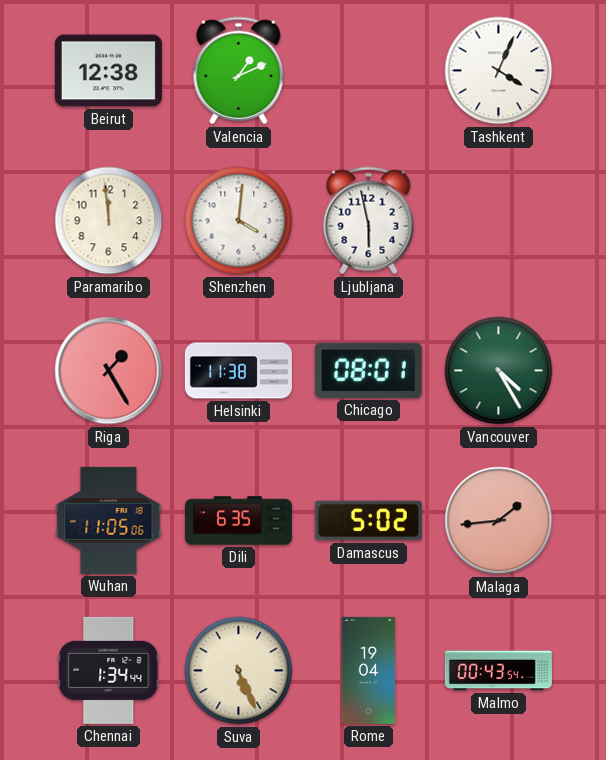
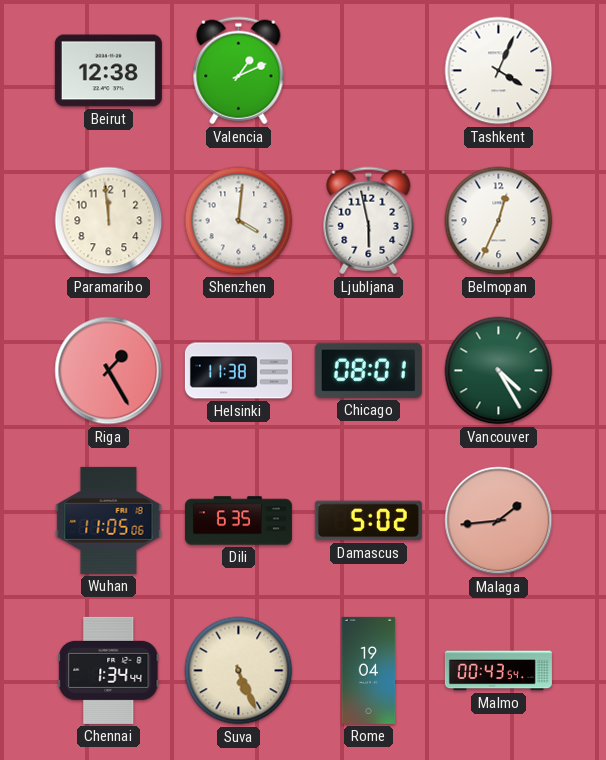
Belmopan: none -> 12:34 (499, 221)
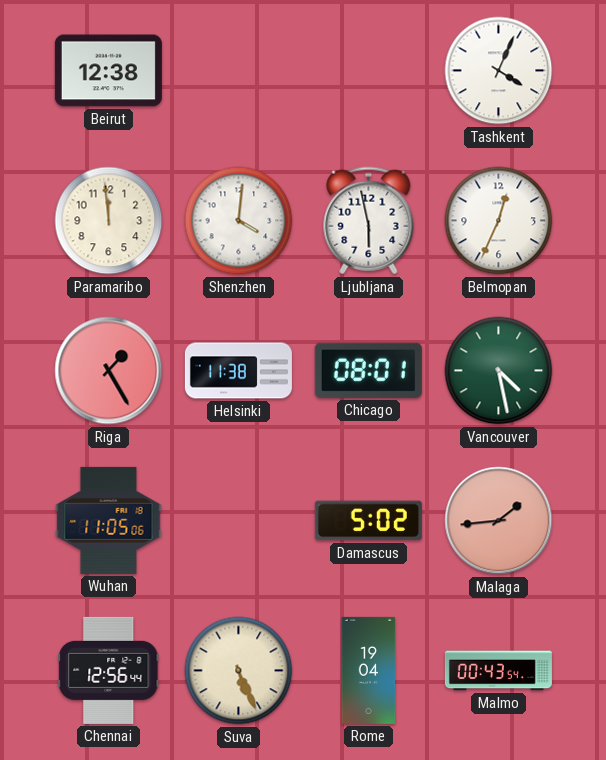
Valencia: 1:11 -> none (239, 71)
Vancouver: 4:25 -> 4:28 (499, 371)
Dili: 6:35 -> none (238, 521)
Chennai: 1:34 -> 12:56 (109, 670)
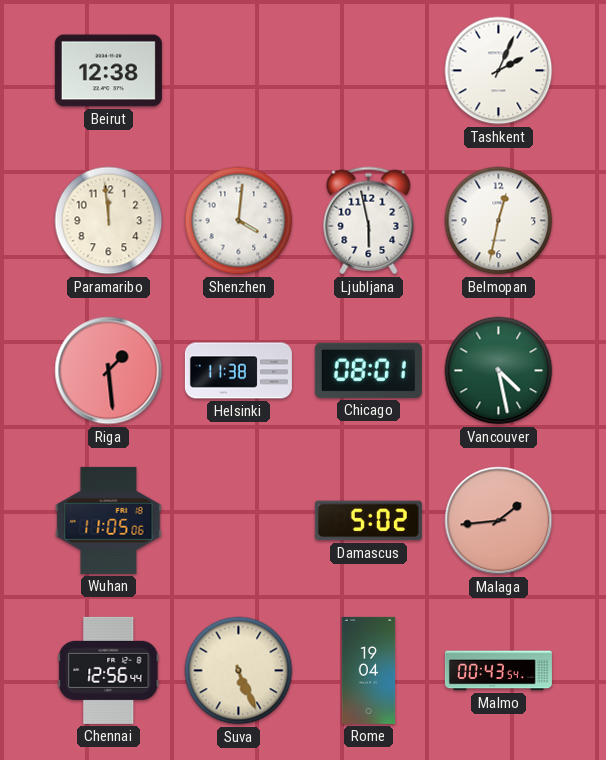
Tashkent: 4:04 -> 2:04 (499, 71)
Belmopan: 12:34 -> 12:32 (499, 221)
Riga: 1:25 -> 1:29 (109, 371)
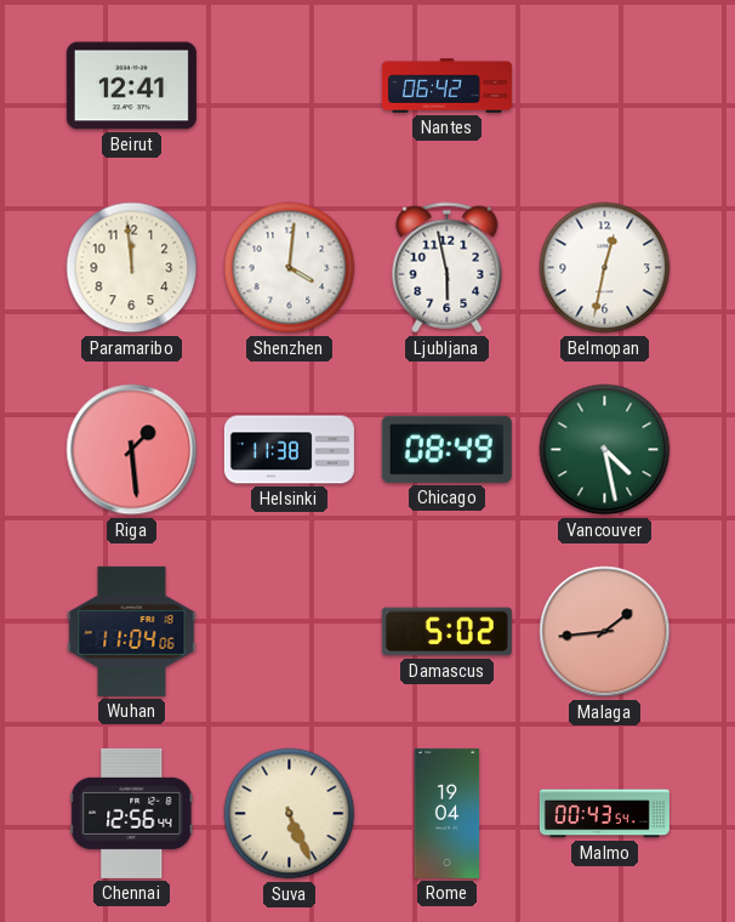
Beirut: 12:38 -> 12:41 (131, 86)
Nantes: none -> 06:42 (446, 86)
Tashkent: 2:04 -> none (499, 71)
Chicago: 08:01 -> 08:49 (446, 449)
Wuhan: 11:05 -> 11:04 (132, 631)
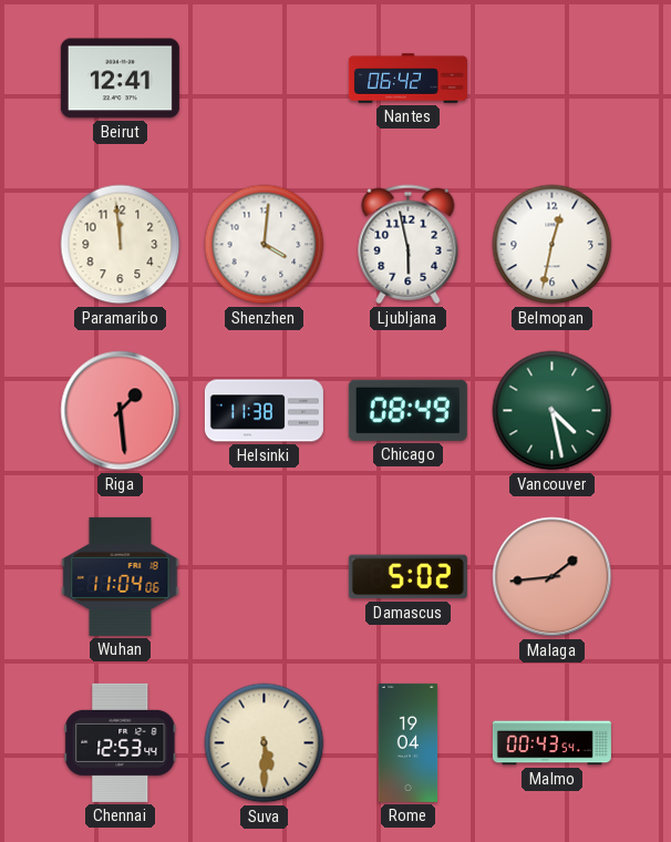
Chennai: 12:56 -> 12:53 (121, 742)
Suva: 5:26 -> 5:30 (265, 743)
